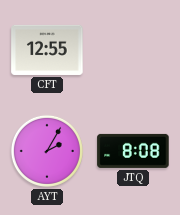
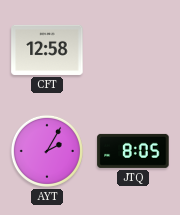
CFT: 12:55 -> 12:58 (47, 50)
JTQ: 8:08 -> 8:05 (133, 151)
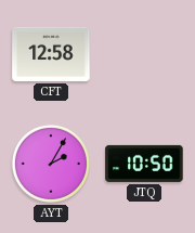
JTQ: 8:05 -> 10:50 (144, 164)
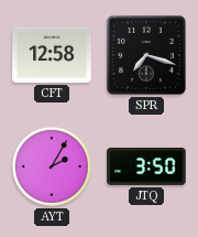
SPR: none -> 7:18 (146, 55)
JTQ: 10:50 -> 3:50 (146, 166)
